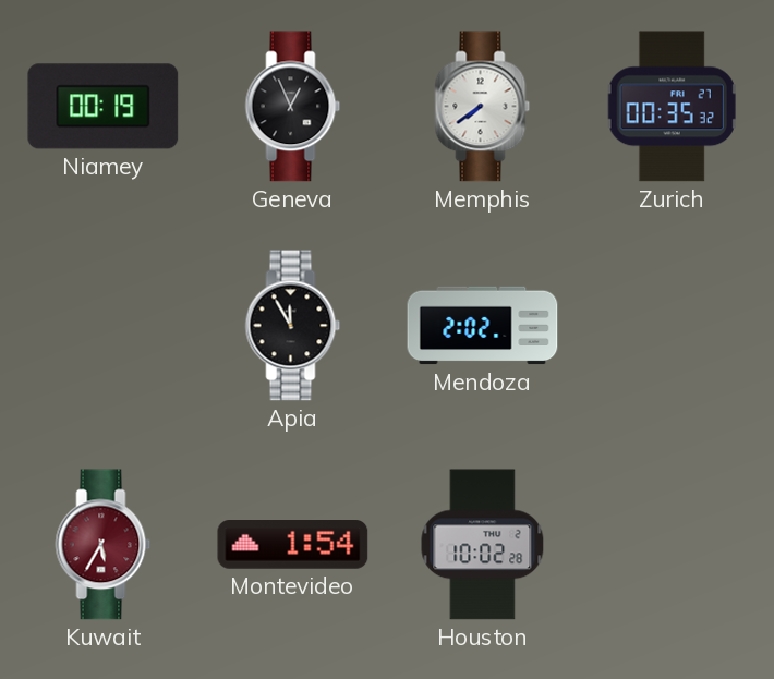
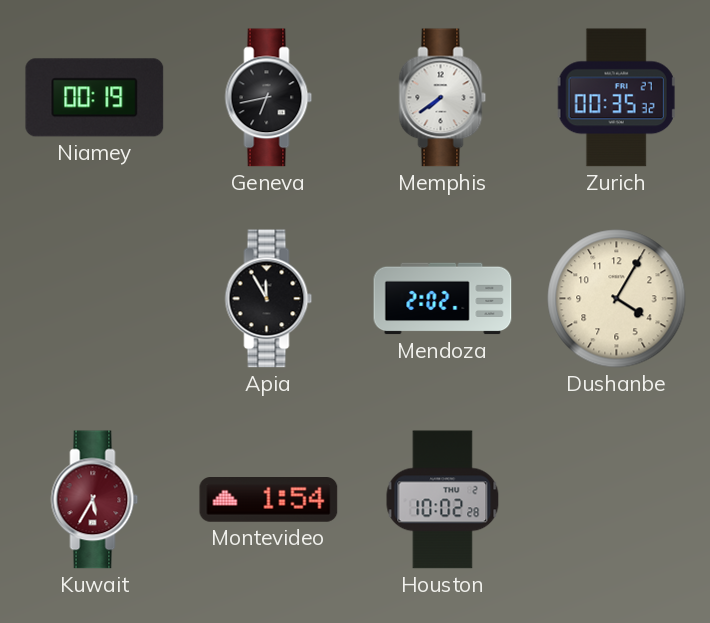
Geneva: 12:56 -> 6:43 (269, 98)
Dushanbe: none -> 4:05 (617, 299)
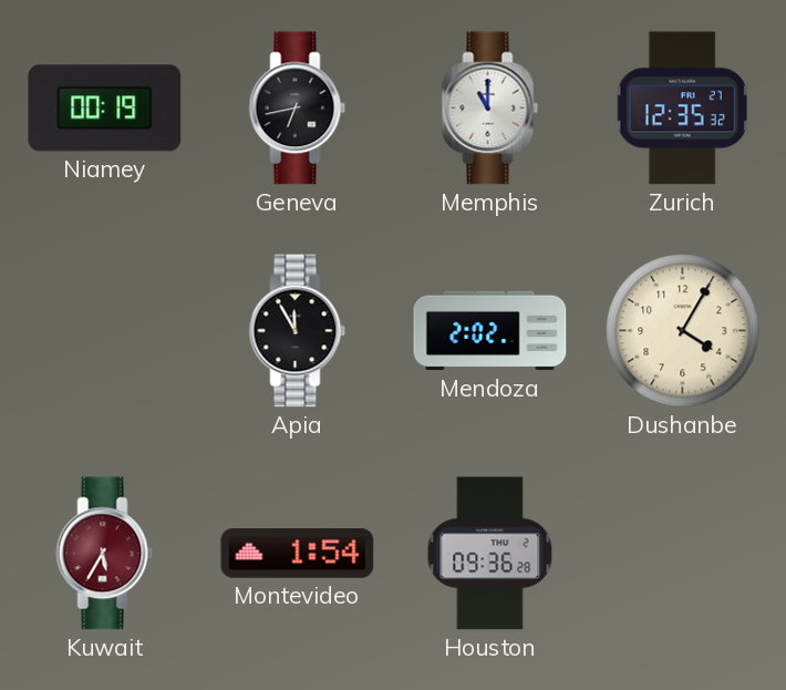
Memphis: 7:39 -> 11:00 (490, 109)
Zurich: 00:35 -> 12:35 (682, 109)
Houston: 10:02 -> 09:36 (490, 554)
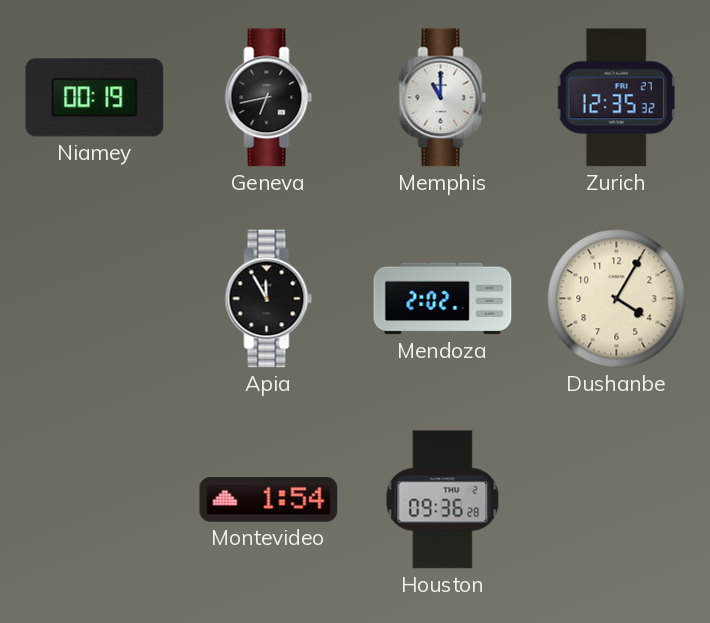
Kuwait: 5:35 -> none (105, 554)
